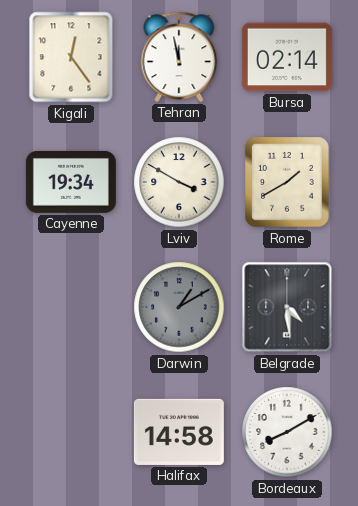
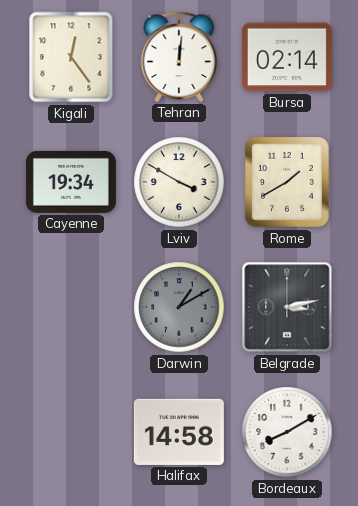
Tehran: 11:58 -> 12:01 (179, 57)
Belgrade: 4:29 -> 3:13 (287, 307)
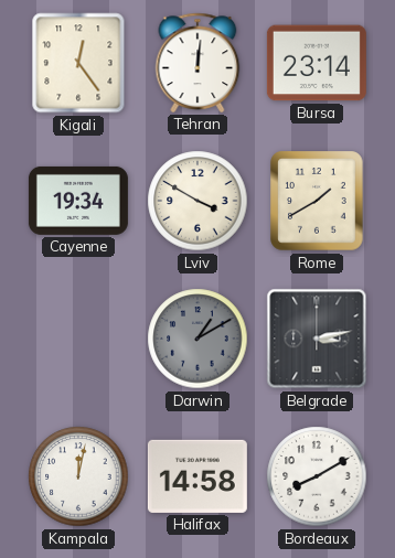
Bursa: 02:14 -> 23:14 (317, 63)
Kampala: none -> 12:02 (78, 476)
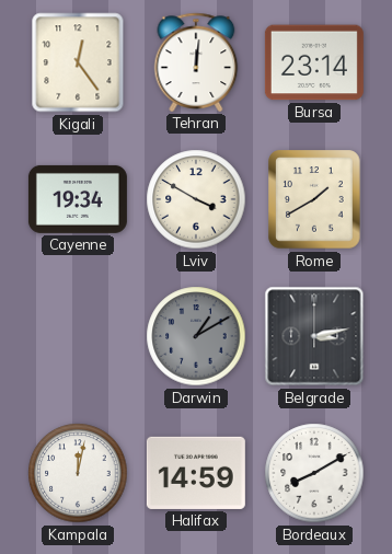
Halifax: 14:58 -> 14:59 (196, 473)
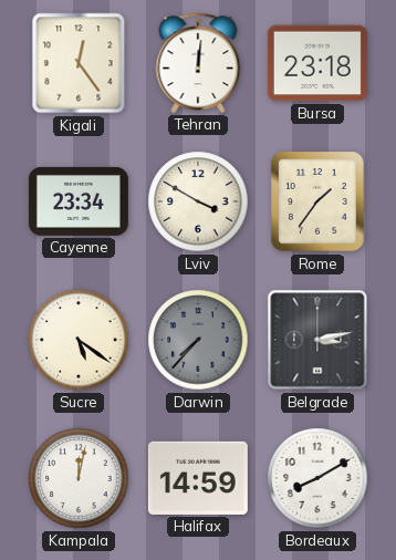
Bursa: 23:14 -> 23:18 (317, 63)
Cayenne: 19:34 -> 23:34 (79, 201)
Rome: 1:40 -> 1:36 (317, 201)
Sucre: none -> 5:21 (79, 340)
Darwin: 1:10 -> 7:37 (198, 340)
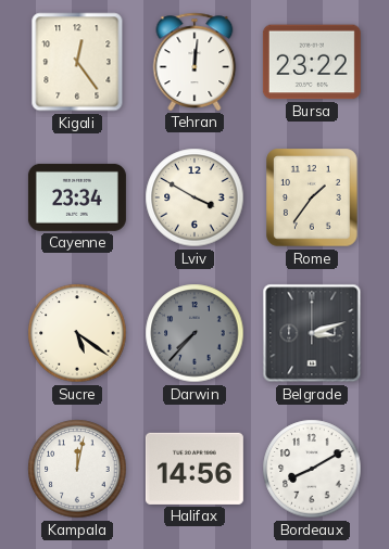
Bursa: 23:18 -> 23:22 (312, 62)
Belgrade: 3:13 -> 3:12 (312, 333)
Halifax: 14:59 -> 14:56 (195, 469)
